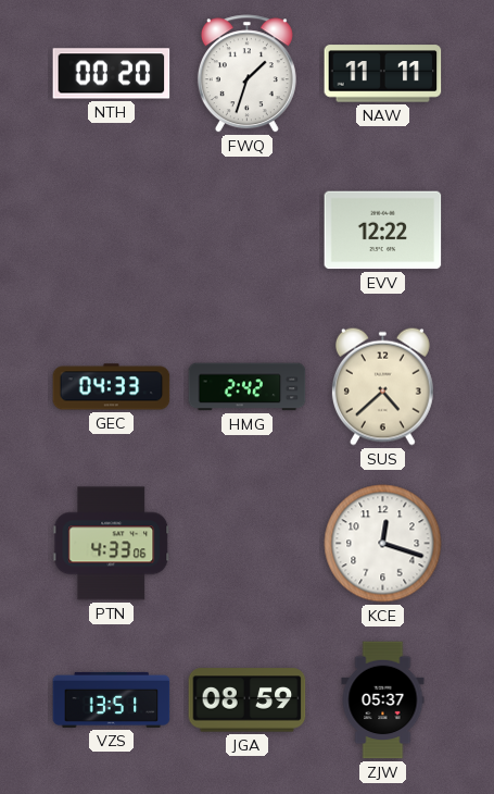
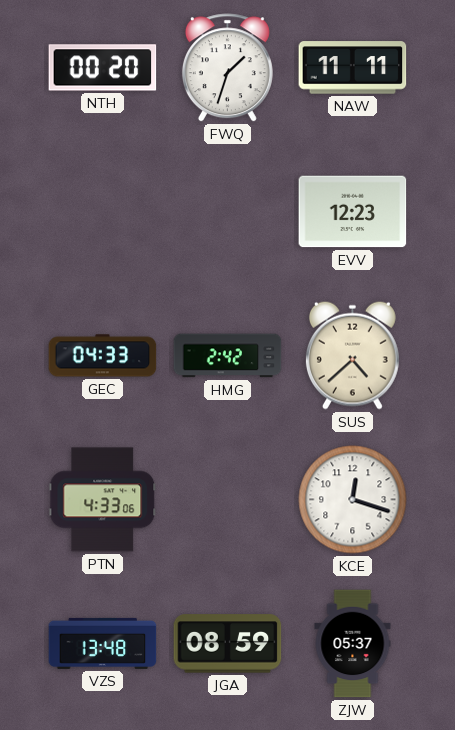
EVV: 12:22 -> 12:23 (353, 212)
VZS: 13:51 -> 13:48 (103, 643)
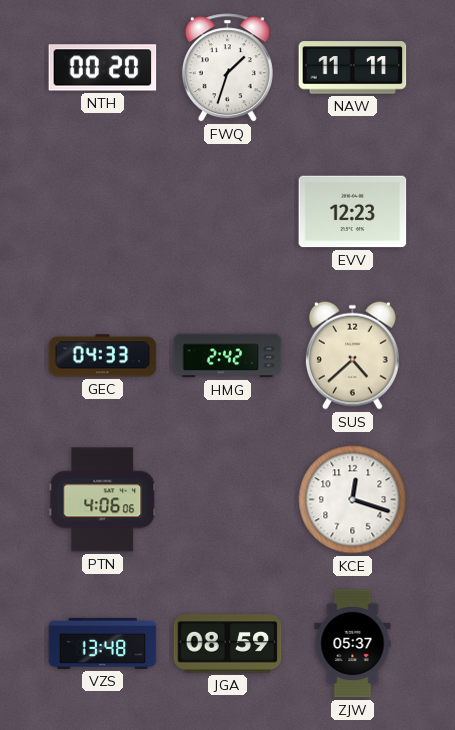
PTN: 4:33 -> 4:06 (103, 500)
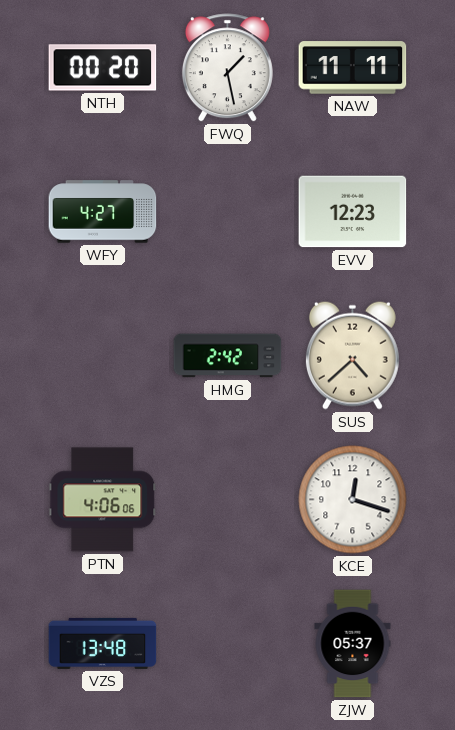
FWQ: 1:33 -> 1:28 (227, 68)
WFY: none -> 4:27 (103, 212)
GEC: 04:33 -> none (103, 356)
JGA: 08:59 -> none (228, 644)
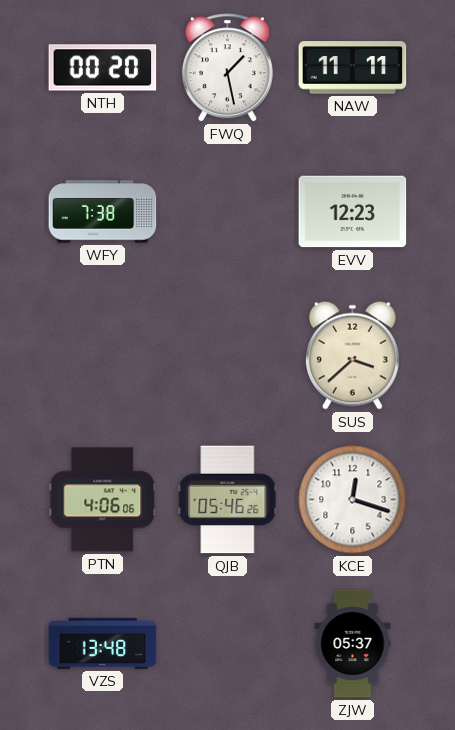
WFY: 4:27 -> 7:38 (103, 212)
HMG: 2:42 -> none (228, 356)
SUS: 4:38 -> 3:38 (352, 355)
QJB: none -> 05:46 (228, 500)
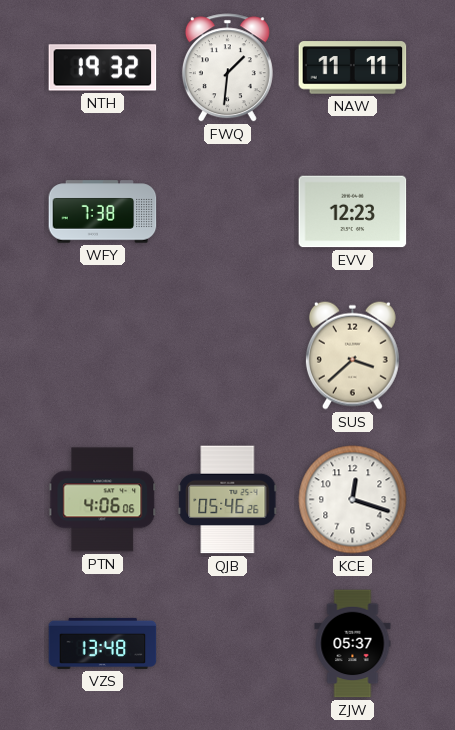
NTH: 00:20 -> 19:32 (103, 68)
FWQ: 1:28 -> 1:31 (227, 68)
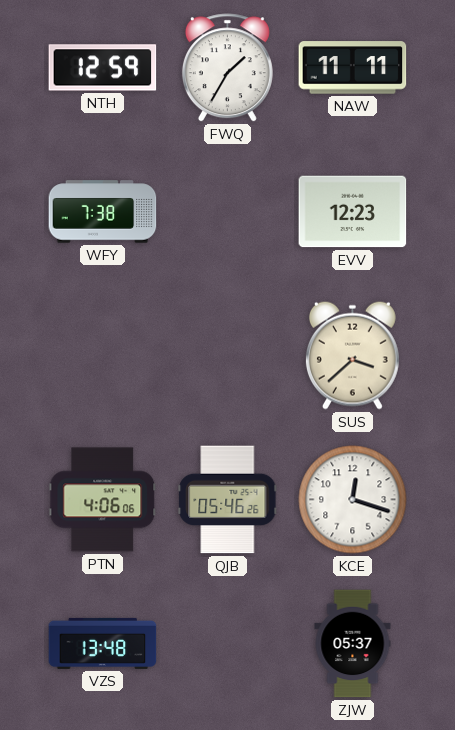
NTH: 19:32 -> 12:59 (103, 68)
FWQ: 1:31 -> 1:35 (227, 68)
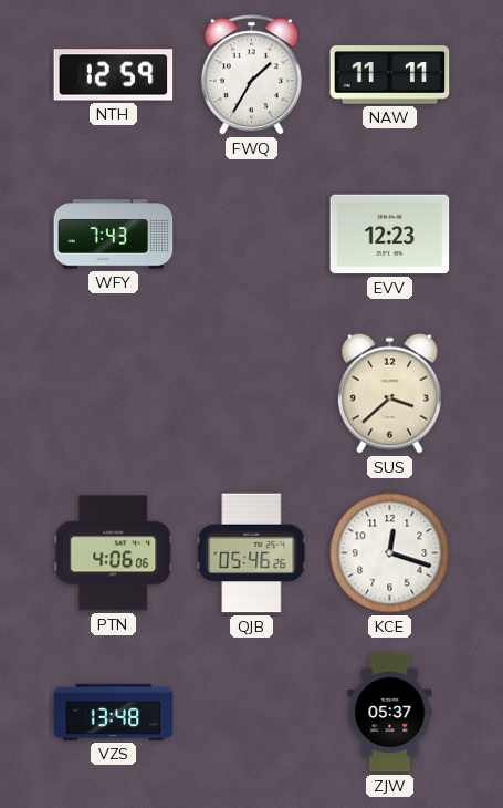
WFY: 7:38 -> 7:43 (114, 235)
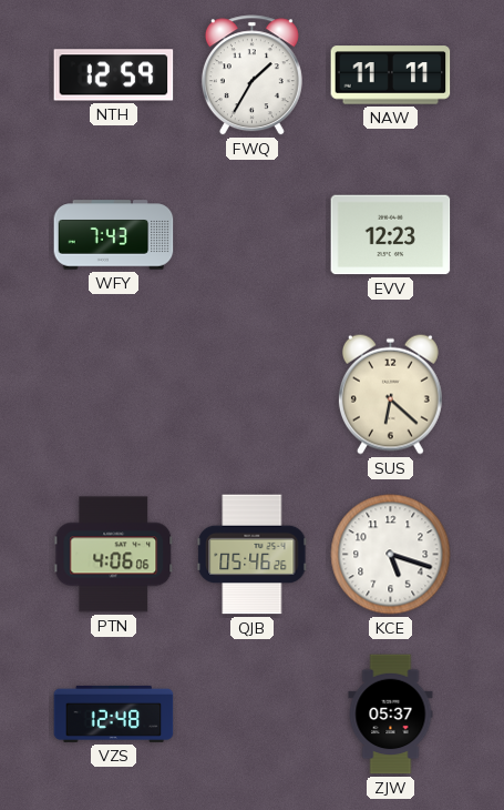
SUS: 3:38 -> 6:22 (390, 394)
KCE: 12:18 -> 5:18 (391, 555)
VZS: 13:48 -> 12:48 (114, 713)
